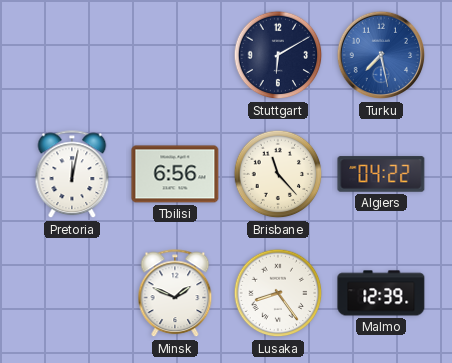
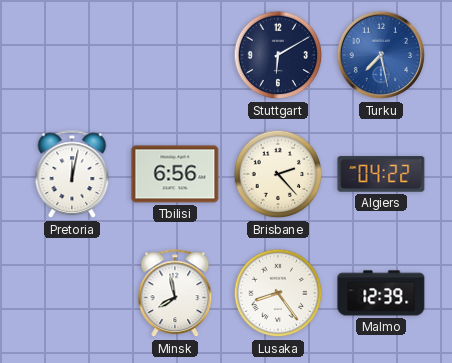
Brisbane: 11:23 -> 2:23 (278, 174)
Minsk: 1:49 -> 7:58 (175, 294)
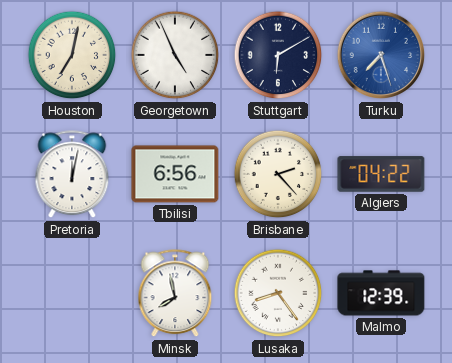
Houston: none -> 7:02 (72, 55)
Georgetown: none -> 4:56 (175, 55)
Turku: 7:28 -> 7:27 (381, 55)
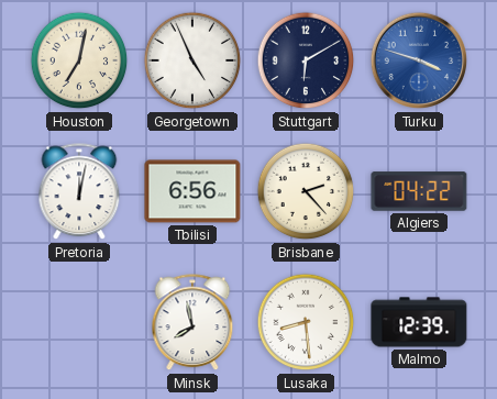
Turku: 7:27 -> 3:48 (419, 60)
Lusaka: 8:24 -> 8:29 (306, 322)
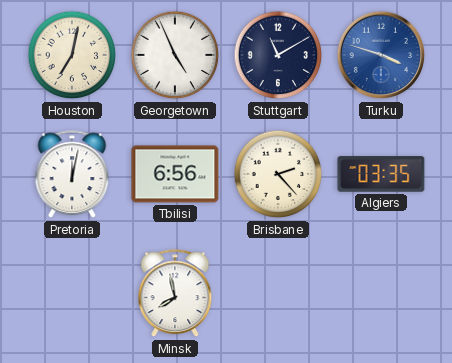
Stuttgart: 6:10 -> 11:10 (278, 55)
Algiers: 04:22 -> 03:35 (381, 174)
Lusaka: 8:29 -> none (306, 322)
Malmo: 12:39 -> none (419, 322)
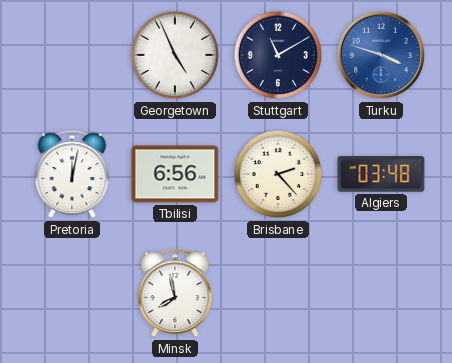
Houston: 7:02 -> none (72, 55)
Algiers: 03:35 -> 03:48 (381, 174)
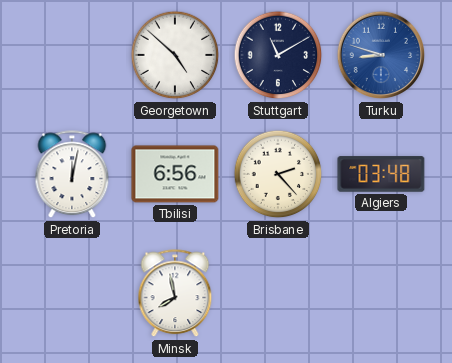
Georgetown: 4:56 -> 4:52 (175, 55)
Turku: 3:48 -> 8:48 (381, 55)
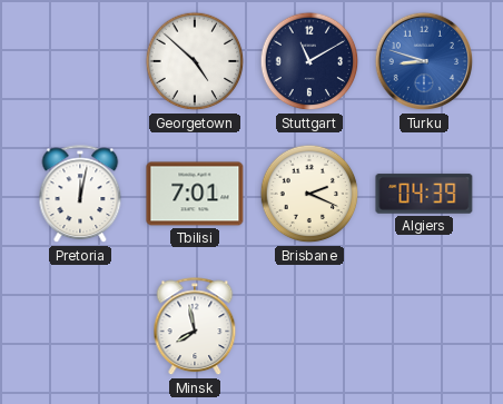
Tbilisi: 6:56 -> 7:01 (195, 194)
Brisbane: 2:23 -> 2:19 (309, 194)
Algiers: 03:48 -> 04:39 (424, 194)
